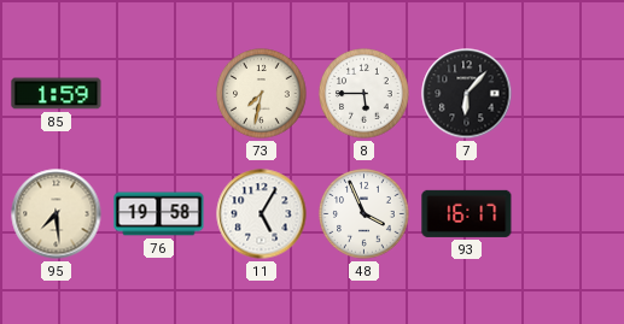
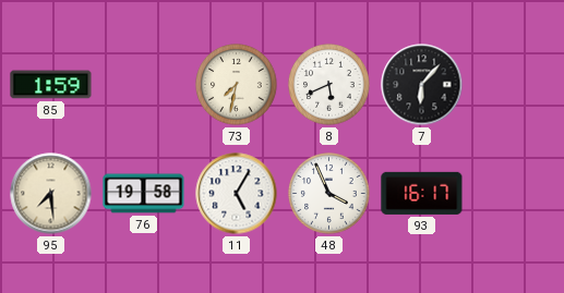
8: 5:45 -> 5:41 (329, 85)
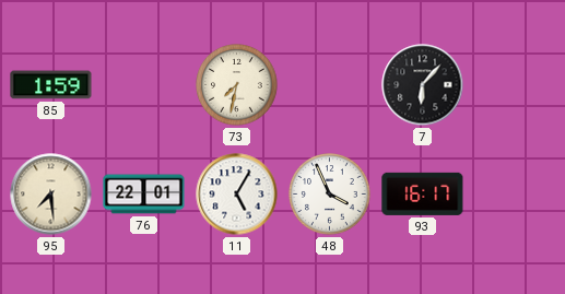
8: 5:41 -> none (329, 85)
76: 19:58 -> 22:01 (144, 195)
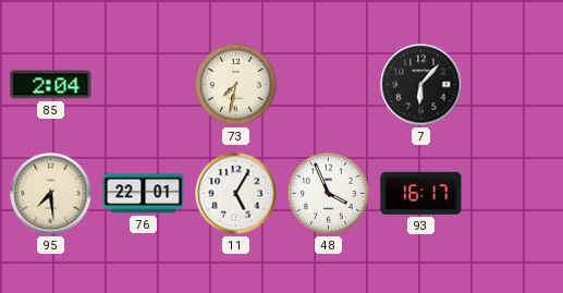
85: 1:59 -> 2:04 (51, 85)
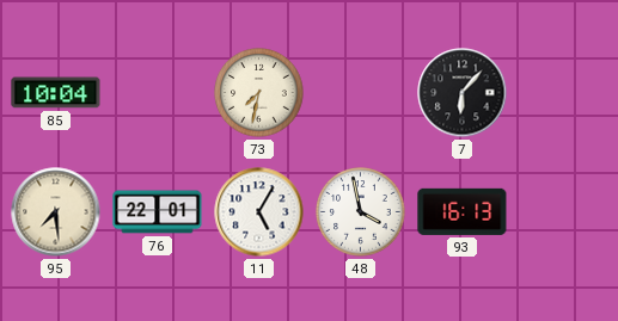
85: 2:04 -> 10:04 (56, 93)
48: 3:56 -> 3:58 (361, 212)
93: 16:17 -> 16:13 (463, 211)
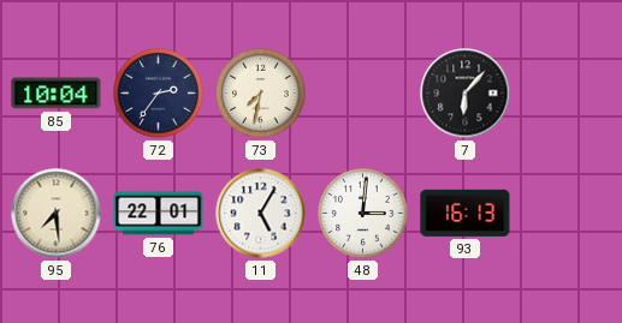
72: none -> 2:36 (159, 94)
48: 3:58 -> 3:01 (363, 214)
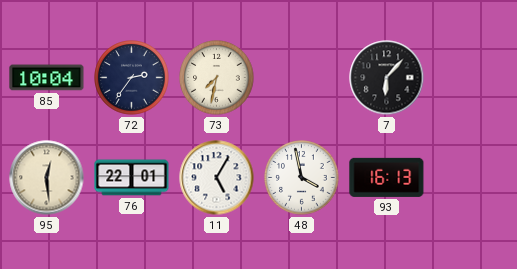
95: 7:29 -> 12:29 (47, 178)
48: 3:01 -> 3:58 (302, 178)
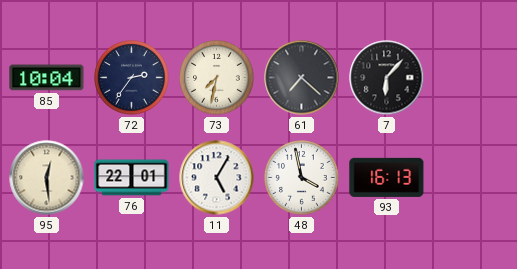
61: none -> 7:22 (302, 78)
